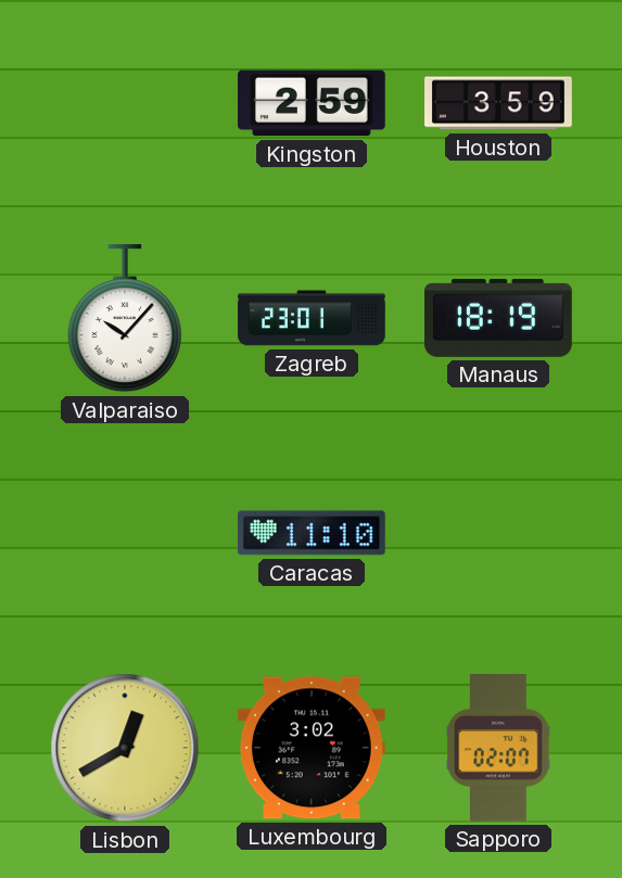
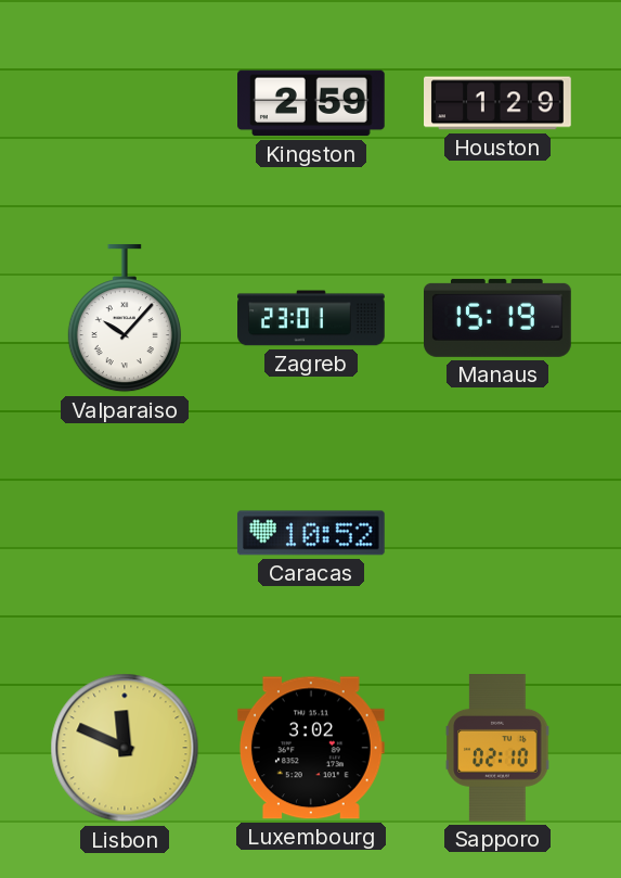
Houston: 3:59 -> 1:29 (499, 103)
Manaus: 18:19 -> 15:19 (499, 318)
Caracas: 11:10 -> 10:52 (311, 533)
Lisbon: 12:40 -> 11:49 (125, 748)
Sapporo: 02:07 -> 02:10 (497, 749)
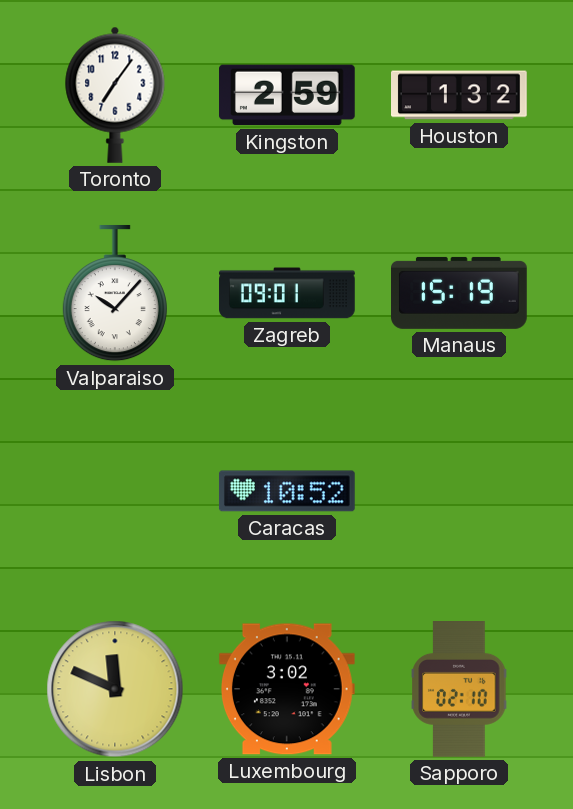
Toronto: none -> 7:06 (115, 95)
Houston: 1:29 -> 1:32 (460, 95)
Zagreb: 23:01 -> 09:01 (288, 293)
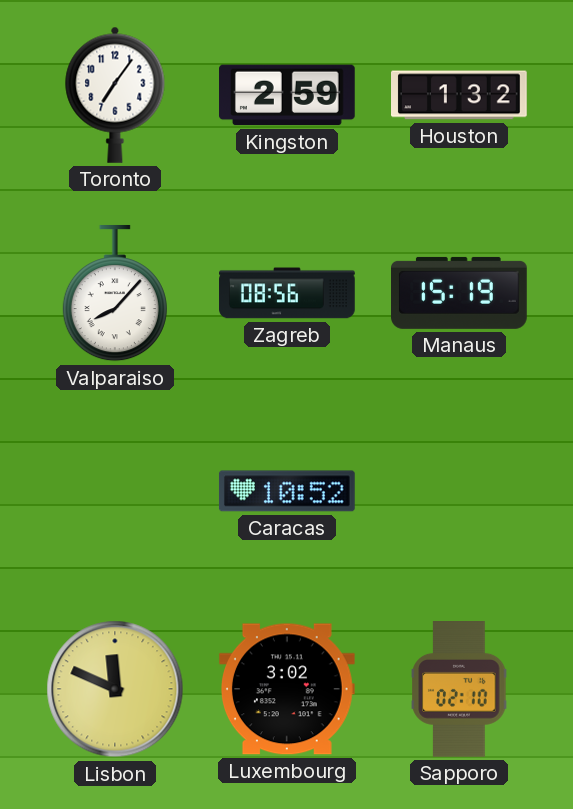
Valparaiso: 10:07 -> 8:07 (115, 293)
Zagreb: 09:01 -> 08:56 (288, 293)
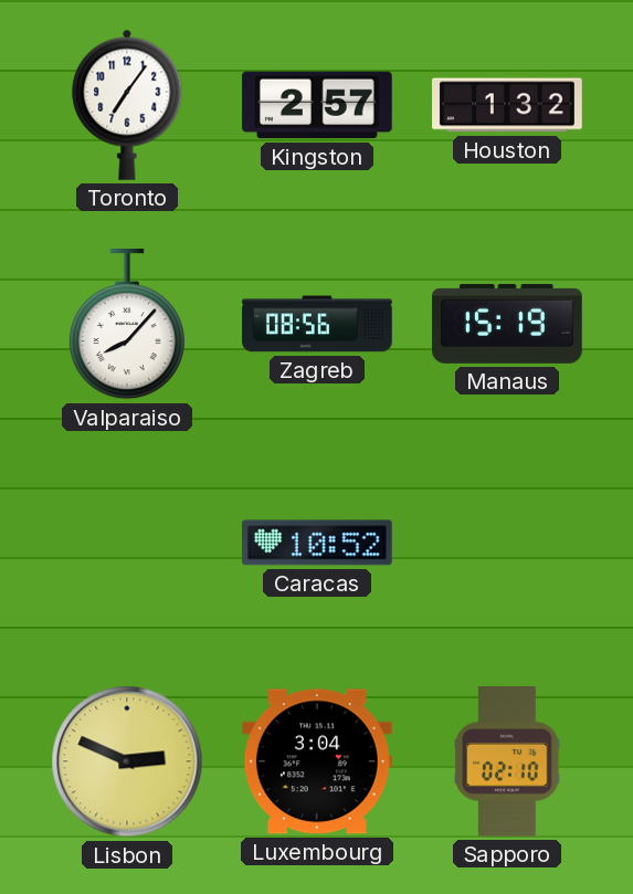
Kingston: 2:59 -> 2:57 (318, 105)
Lisbon: 11:49 -> 2:49 (127, 761)
Luxembourg: 3:02 -> 3:04 (317, 761)
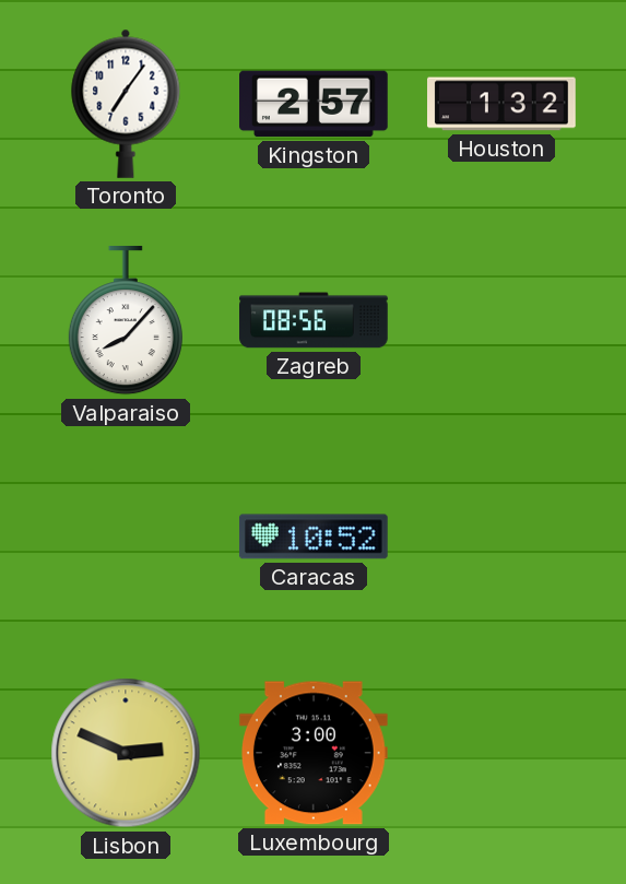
Manaus: 15:19 -> none (508, 324)
Luxembourg: 3:04 -> 3:00 (314, 753)
Sapporo: 02:10 -> none (507, 762)
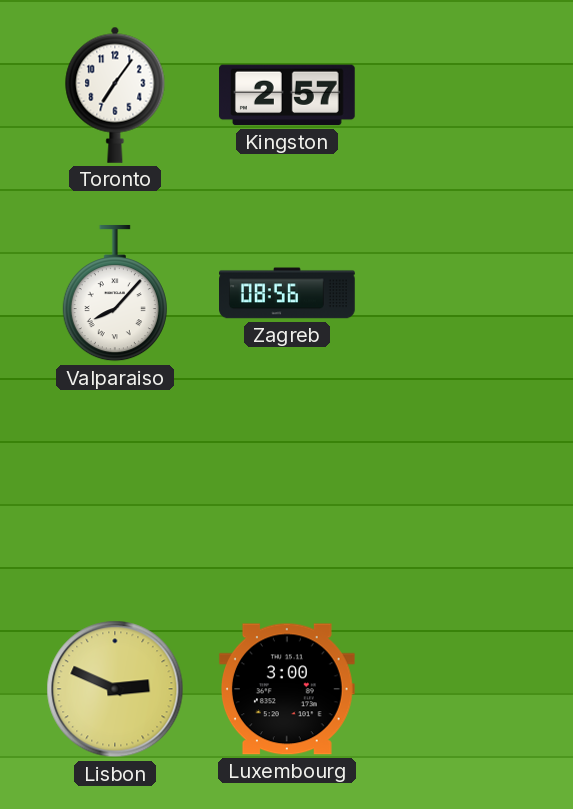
Houston: 1:32 -> none (503, 104)
Caracas: 10:52 -> none (314, 537)
